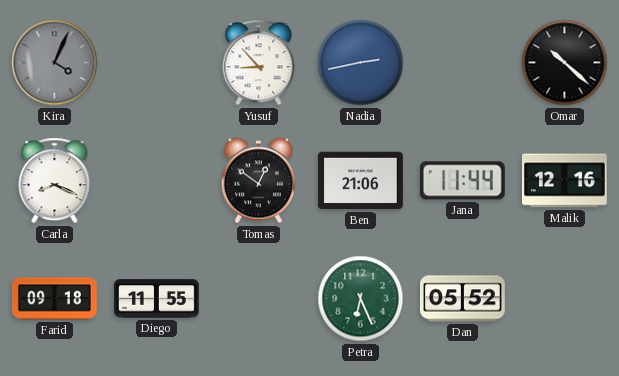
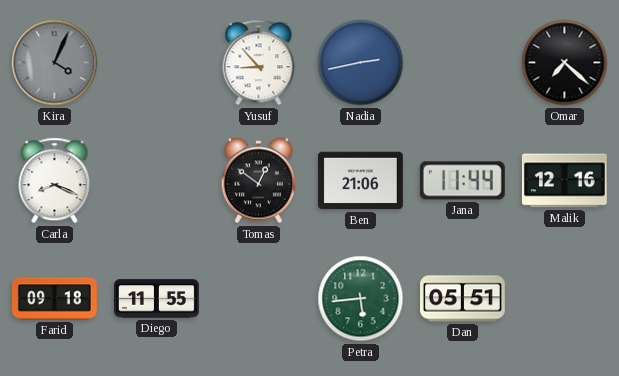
Omar: 10:22 -> 7:22 (565, 63)
Petra: 6:26 -> 5:44 (361, 299)
Dan: 05:52 -> 05:51 (463, 299)
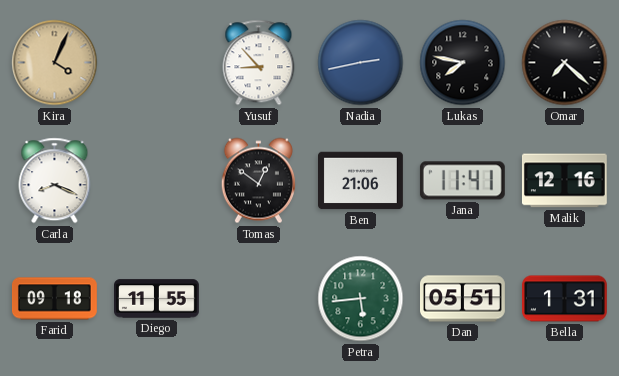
Kira dial: grey -> champagne (55, 63)
Lukas: none -> 7:47 (463, 63)
Jana: 11:44 -> 11:41 (462, 181)
Bella: none -> 1:31 (565, 299)
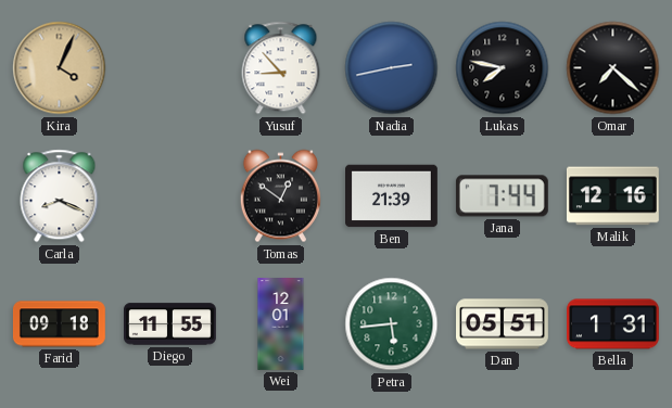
Ben: 21:06 -> 21:39 (392, 196)
Jana: 11:41 -> 7:44 (502, 196)
Wei: none -> 12:01 (281, 324)
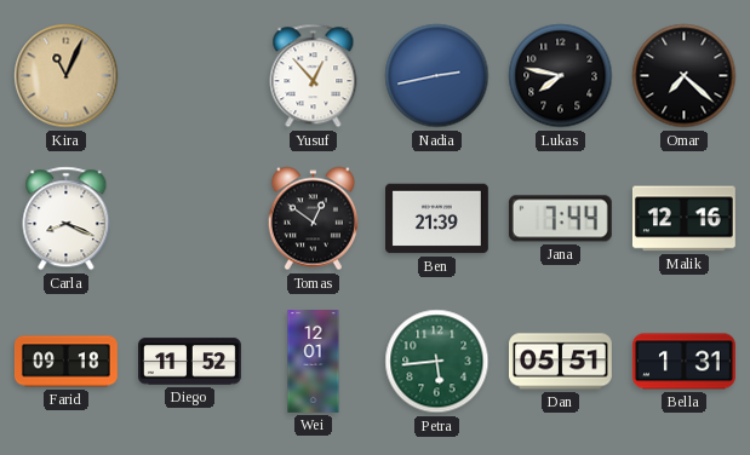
Kira: 4:04 -> 11:04 (67, 76)
Yusuf: 8:53 -> 12:53 (314, 76)
Diego: 11:55 -> 11:52 (190, 362)
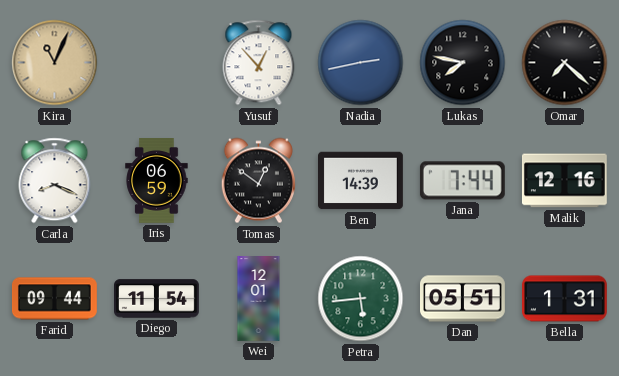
Iris: none -> 06:59 (157, 181)
Ben: 21:39 -> 14:39 (361, 181)
Farid: 09:18 -> 09:44 (54, 299)
Diego: 11:52 -> 11:54 (157, 299)
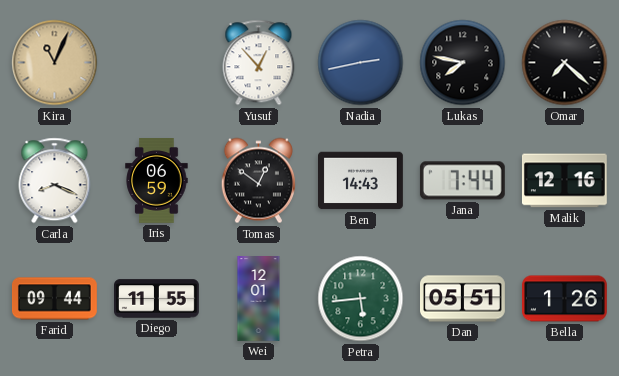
Ben: 14:39 -> 14:43 (361, 181)
Diego: 11:54 -> 11:55 (157, 299)
Bella: 1:31 -> 1:26 (565, 299)
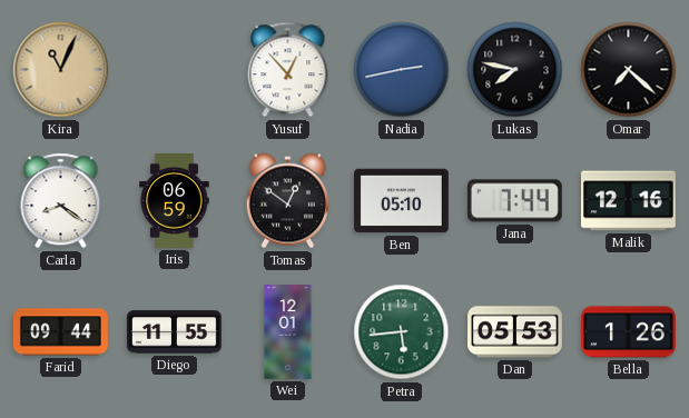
Carla: 8:19 -> 8:21 (61, 201)
Ben: 14:43 -> 05:10 (402, 201)
Dan: 05:51 -> 05:53 (515, 332)
